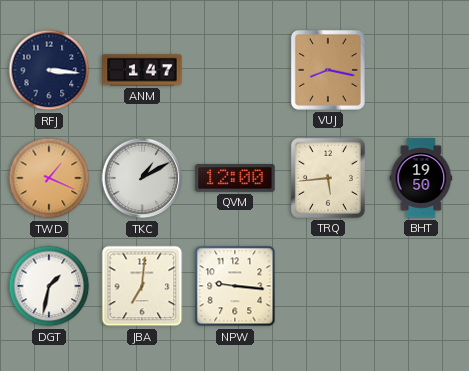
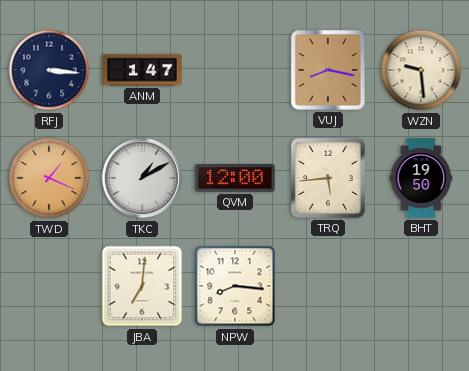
WZN: none -> 9:29 (421, 70)
DGT: 1:32 -> none (49, 286)
NPW: 9:16 -> 8:16 (235, 286)
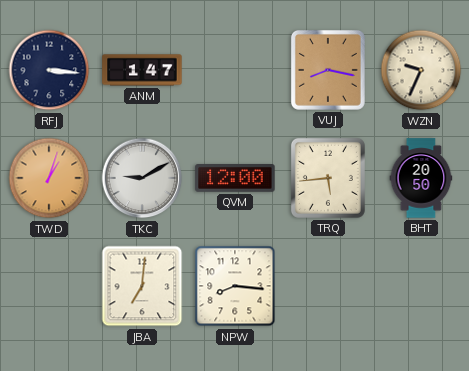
WZN: 9:29 -> 9:34 (421, 70)
TWD: 1:19 -> 1:03 (49, 178)
TKC: 1:10 -> 9:10 (142, 178)
BHT: 19:50 -> 20:50 (421, 178)
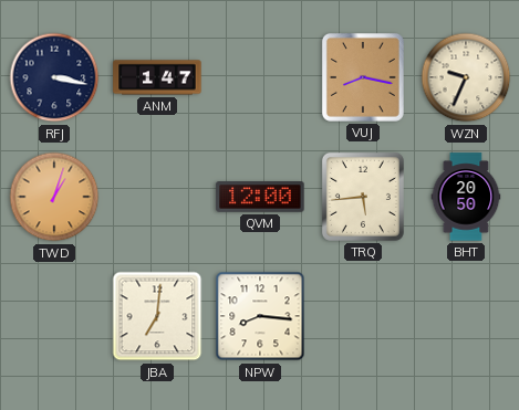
RFJ: 3:16 -> 3:17 (54, 77)
TKC: 9:10 -> none (142, 178)
